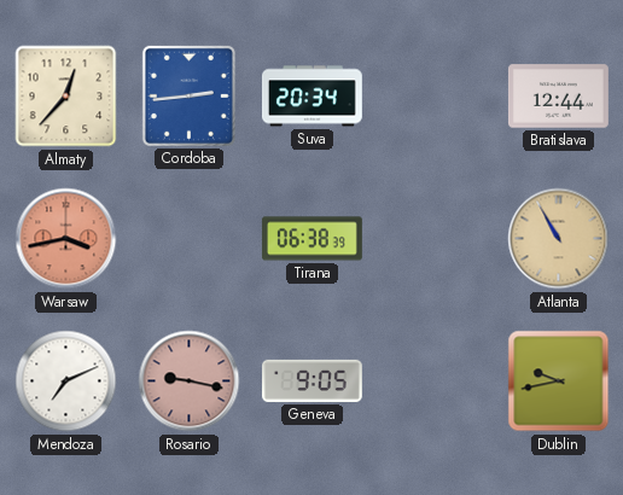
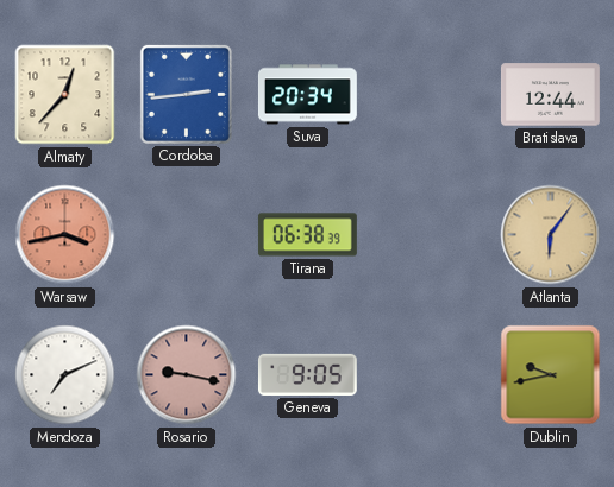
Atlanta: 10:55 -> 6:06 (551, 235)
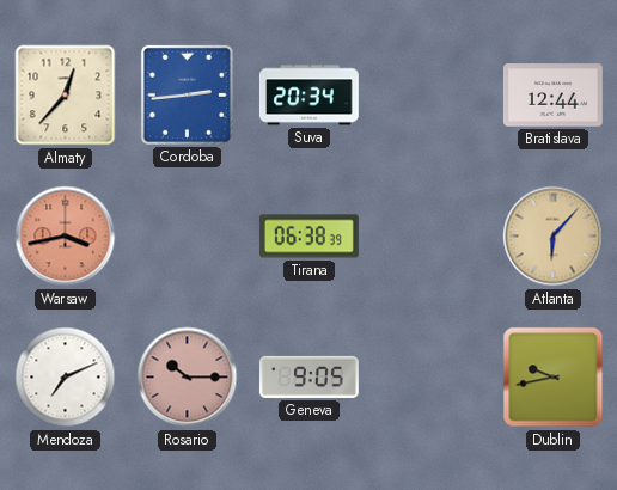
Atlanta: 6:06 -> 6:07 (554, 237)
Rosario: 9:17 -> 10:15 (188, 378)
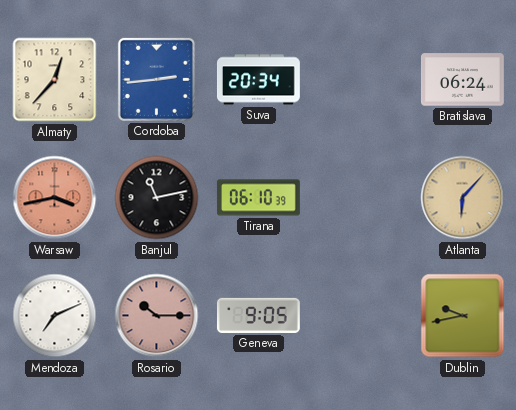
Bratislava: 12:44 -> 06:24 (462, 80)
Banjul: none -> 11:13 (157, 198)
Tirana: 06:38 -> 06:10 (258, 198)
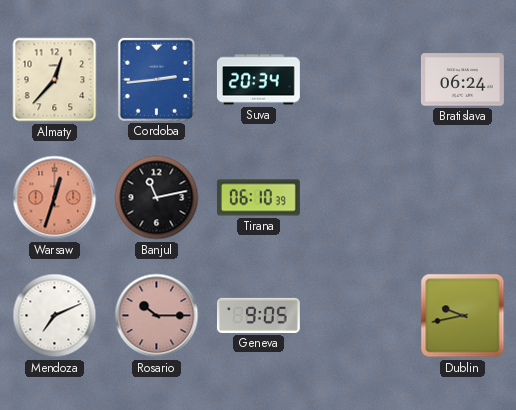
Warsaw: 3:43 -> 12:33 (55, 198)
Atlanta: 6:07 -> none (463, 198)
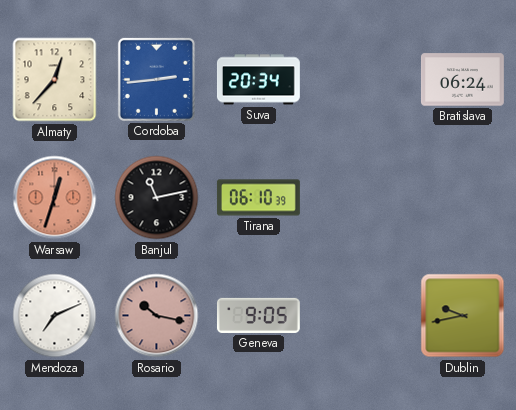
Rosario: 10:15 -> 10:17 (157, 316)
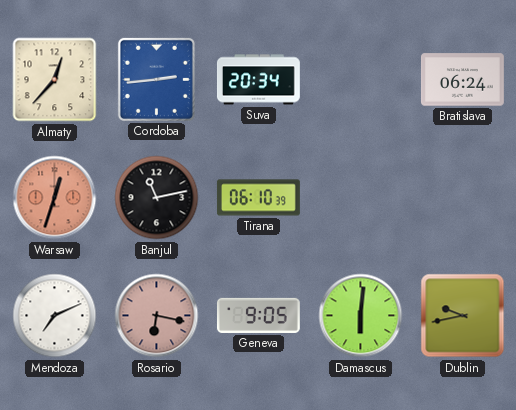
Rosario: 10:17 -> 6:17 (157, 316)
Damascus: none -> 6:01 (361, 316)
